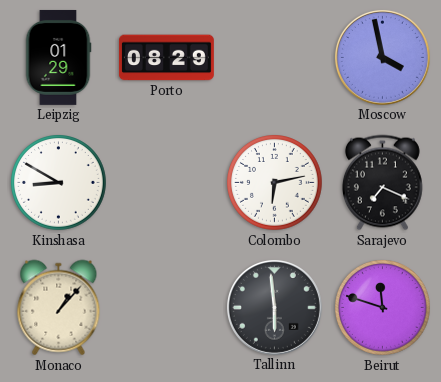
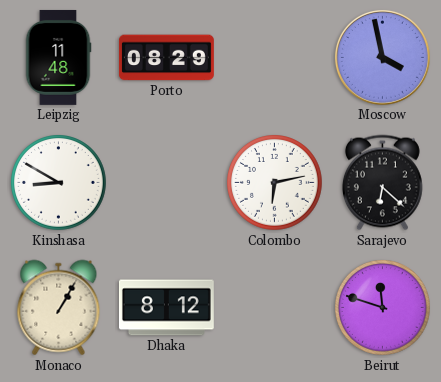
Leipzig: 01:29 -> 11:48 (58, 57)
Sarajevo: 7:19 -> 6:22 (382, 183)
Monaco: 1:07 -> 1:05 (59, 308)
Dhaka: none -> 8:12 (166, 308)
Tallinn: 5:59 -> none (274, 307)
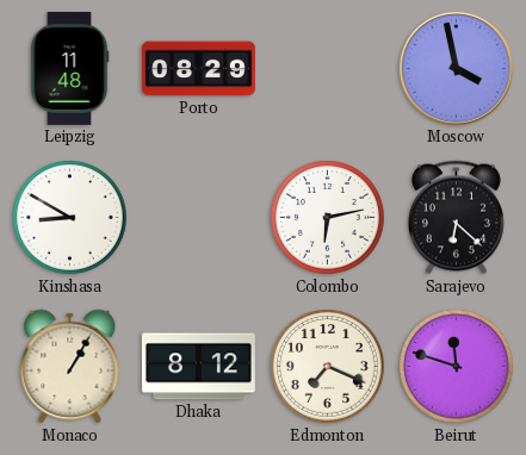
Edmonton: none -> 7:19 (328, 367)
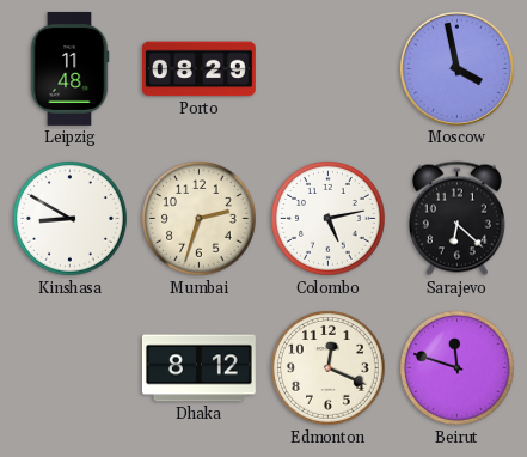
Mumbai: none -> 2:33 (200, 219)
Colombo: 6:13 -> 5:13 (329, 219)
Monaco: 1:05 -> none (70, 367)
Edmonton: 7:19 -> 12:19 (329, 368)
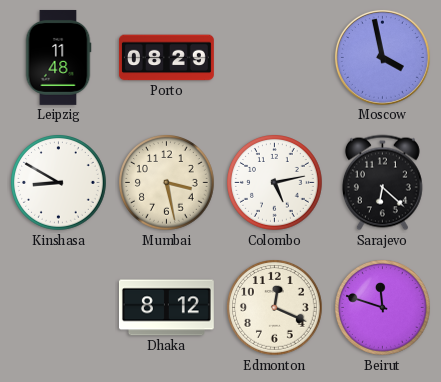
Mumbai: 2:33 -> 3:28 (167, 183)
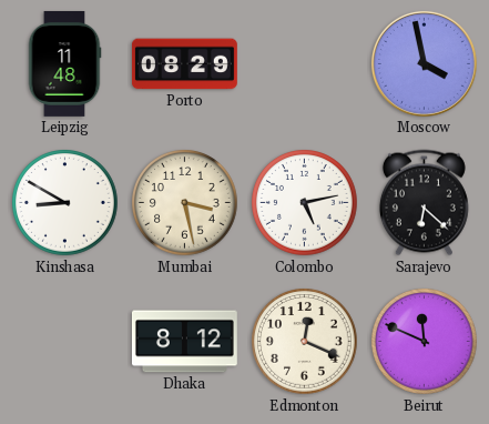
Beirut: 11:48 -> 11:49 (425, 342)
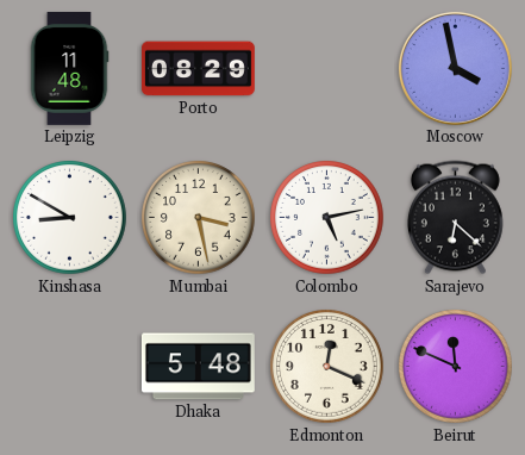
Dhaka: 8:12 -> 5:48 (198, 367)
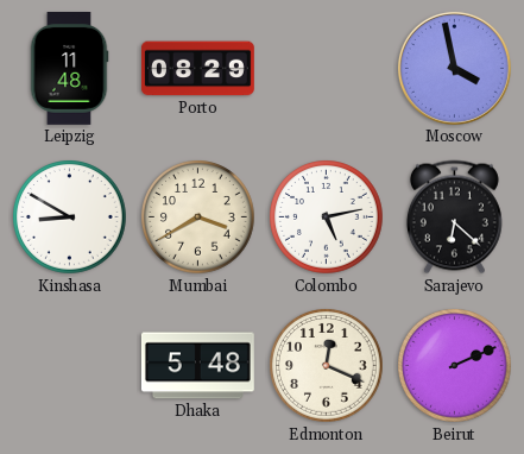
Mumbai: 3:28 -> 3:40 (198, 217)
Beirut: 11:49 -> 2:11 (455, 366)
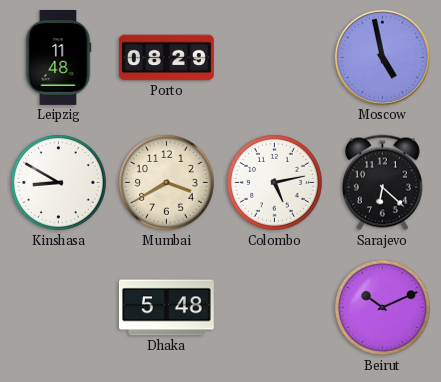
Moscow: 3:58 -> 4:58 (382, 57)
Edmonton: 12:19 -> none (327, 366)
Beirut: 2:11 -> 10:11 (383, 308)
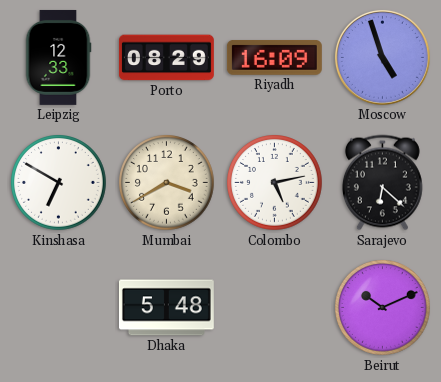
Leipzig: 11:48 -> 12:33 (58, 57)
Riyadh: none -> 16:09 (274, 58)
Moscow: 4:58 -> 4:57 (382, 57)
Kinshasa: 8:50 -> 6:50 (59, 183)
